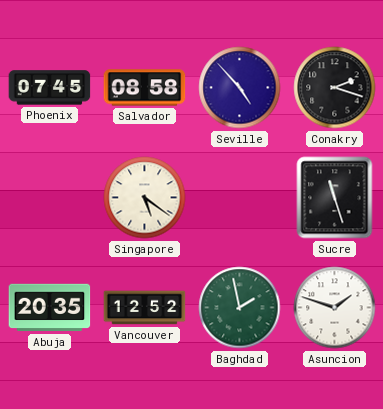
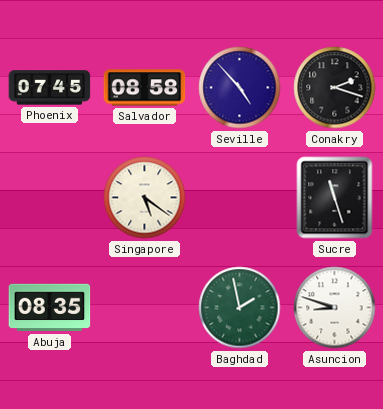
Abuja: 20:35 -> 08:35 (50, 308)
Vancouver: 12:52 -> none (145, 308)
Asuncion: 1:48 -> 8:48 (335, 308)
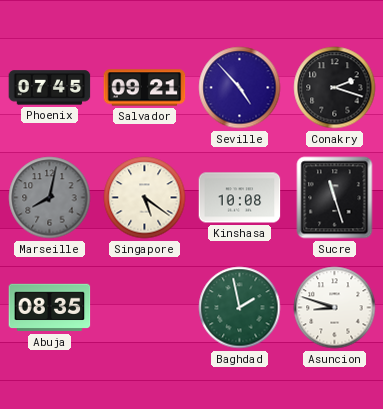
Salvador: 08:58 -> 09:21 (145, 88)
Marseille: none -> 8:02 (50, 198)
Kinshasa: none -> 10:08 (240, 198)
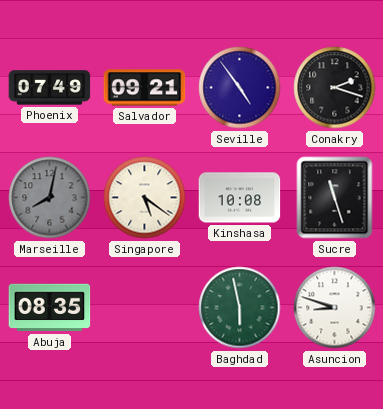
Phoenix: 07:45 -> 07:49 (50, 88)
Seville: 4:53 -> 4:54 (240, 88)
Baghdad: 1:58 -> 5:58 (240, 308)
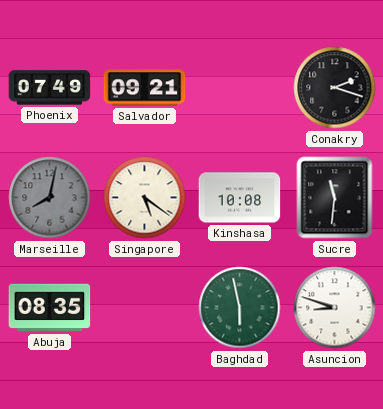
Seville: 4:54 -> none (240, 88)
Sucre: 11:27 -> 11:31 (335, 198)
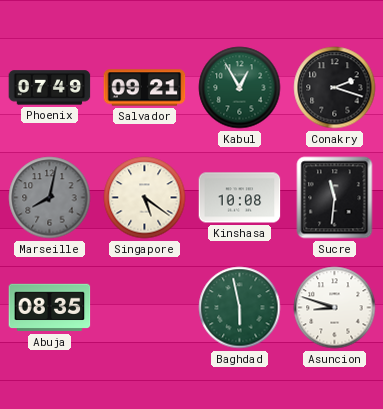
Kabul: none -> 12:55 (240, 88)
